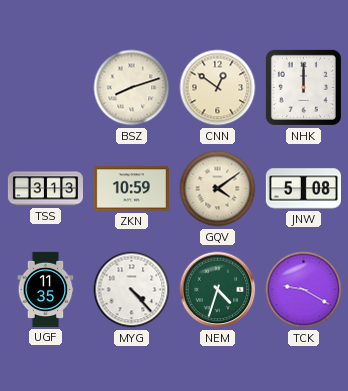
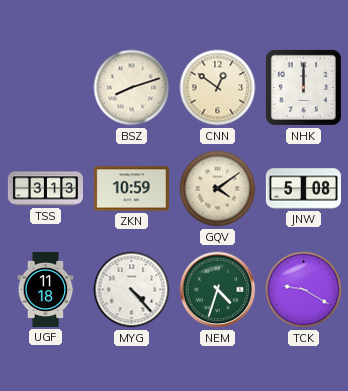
UGF: 11:35 -> 11:18 (46, 289)
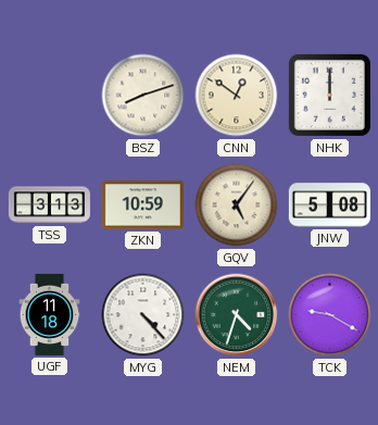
GQV: 4:09 -> 5:06 (237, 205)
